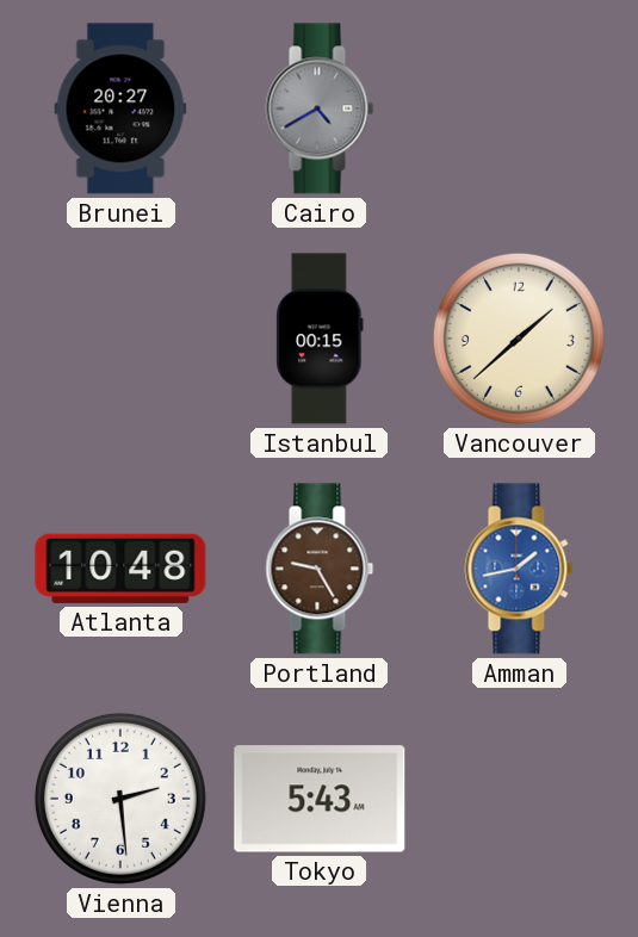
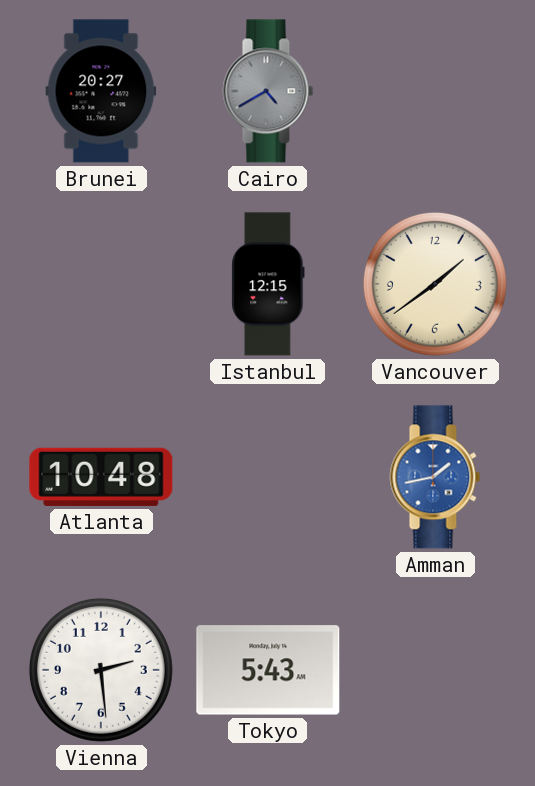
Istanbul: 00:15 -> 12:15 (268, 284)
Vancouver: 1:38 -> 1:39 (435, 284)
Portland: 9:25 -> none (320, 569)
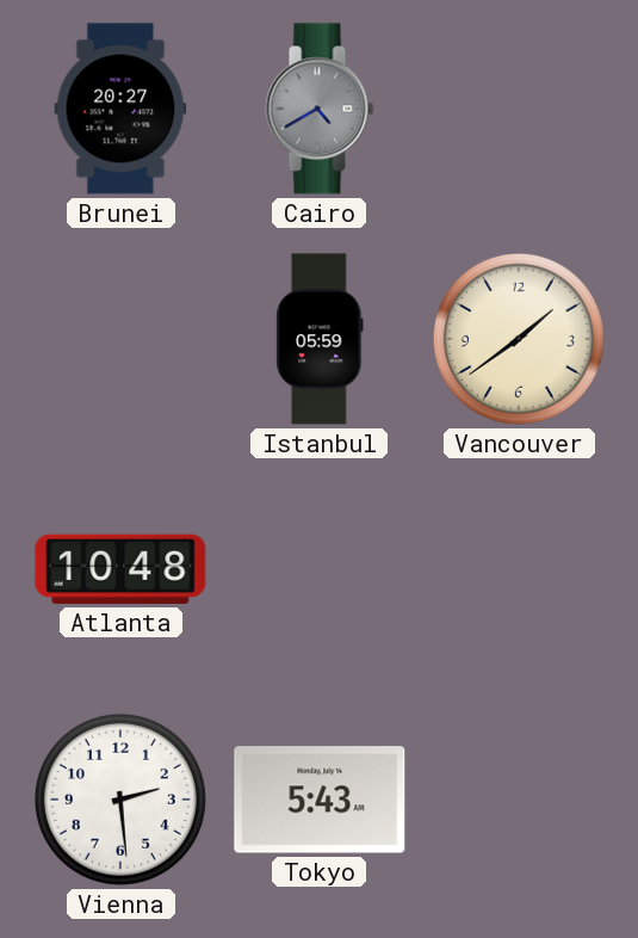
Istanbul: 12:15 -> 05:59 (320, 339)
Amman: 1:43 -> none (435, 477)
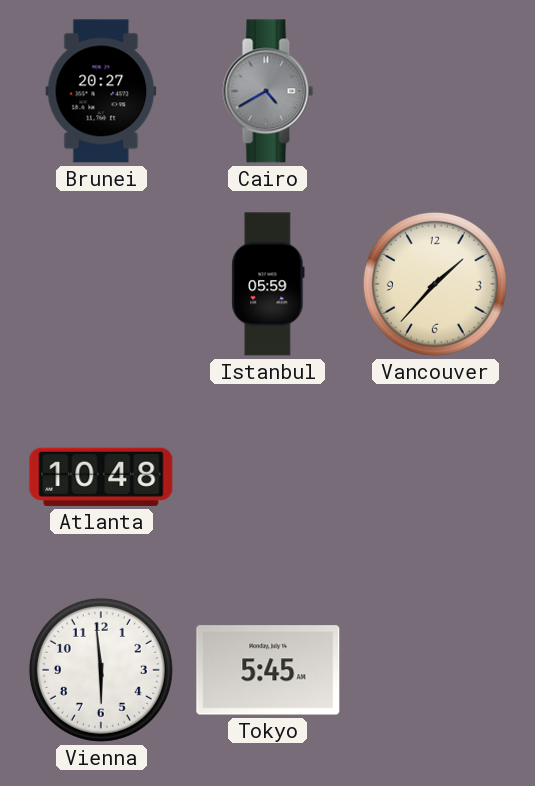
Vancouver: 1:39 -> 1:37 (435, 284)
Vienna: 2:29 -> 5:59 (101, 670)
Tokyo: 5:43 -> 5:45 (268, 670)
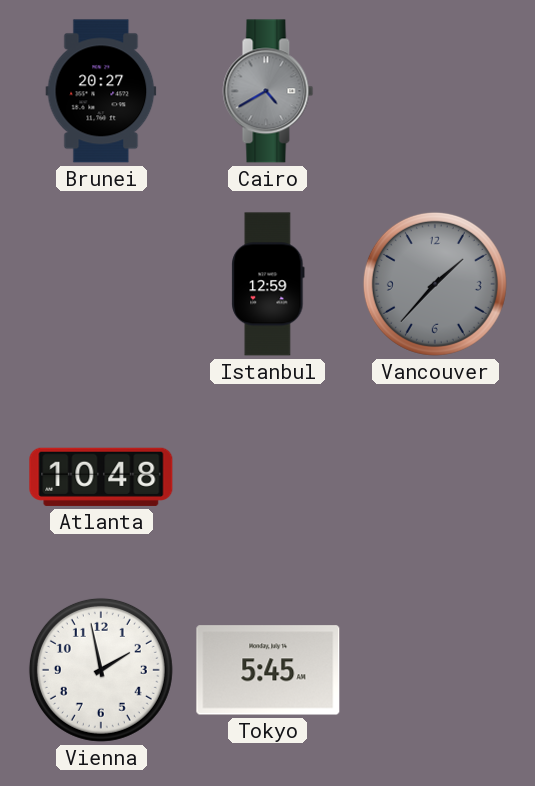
Istanbul: 05:59 -> 12:59 (268, 284)
Vancouver dial: cream -> grey (435, 284)
Vienna: 5:59 -> 1:58 (101, 670)
